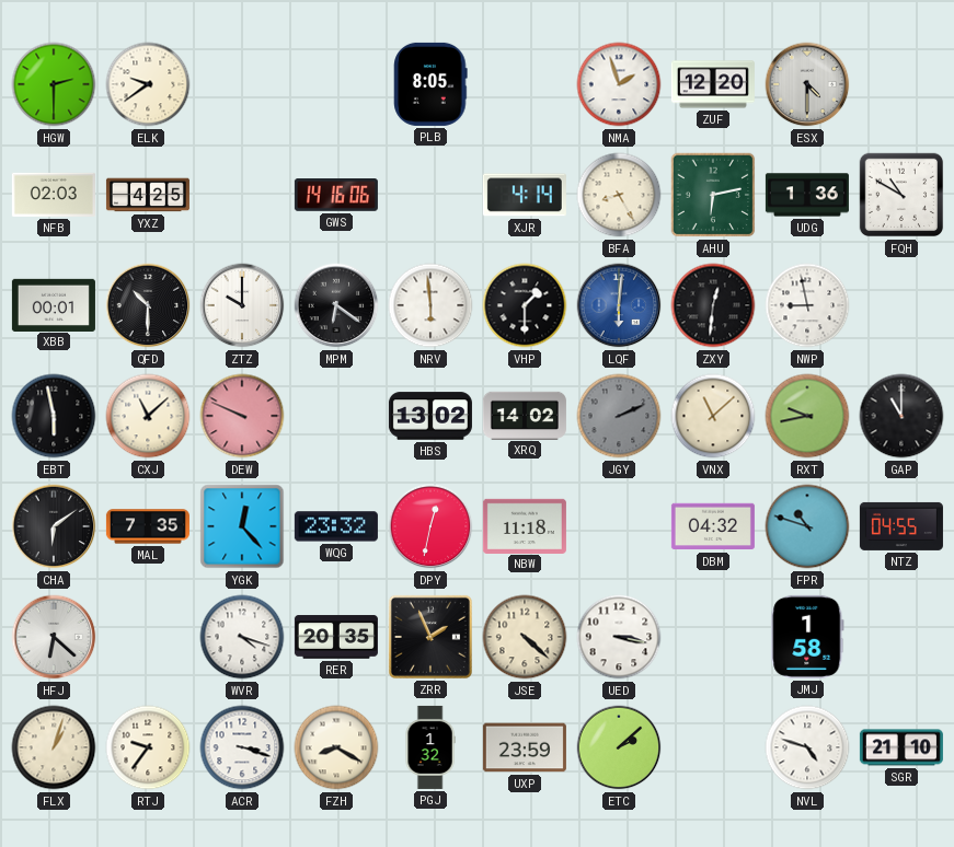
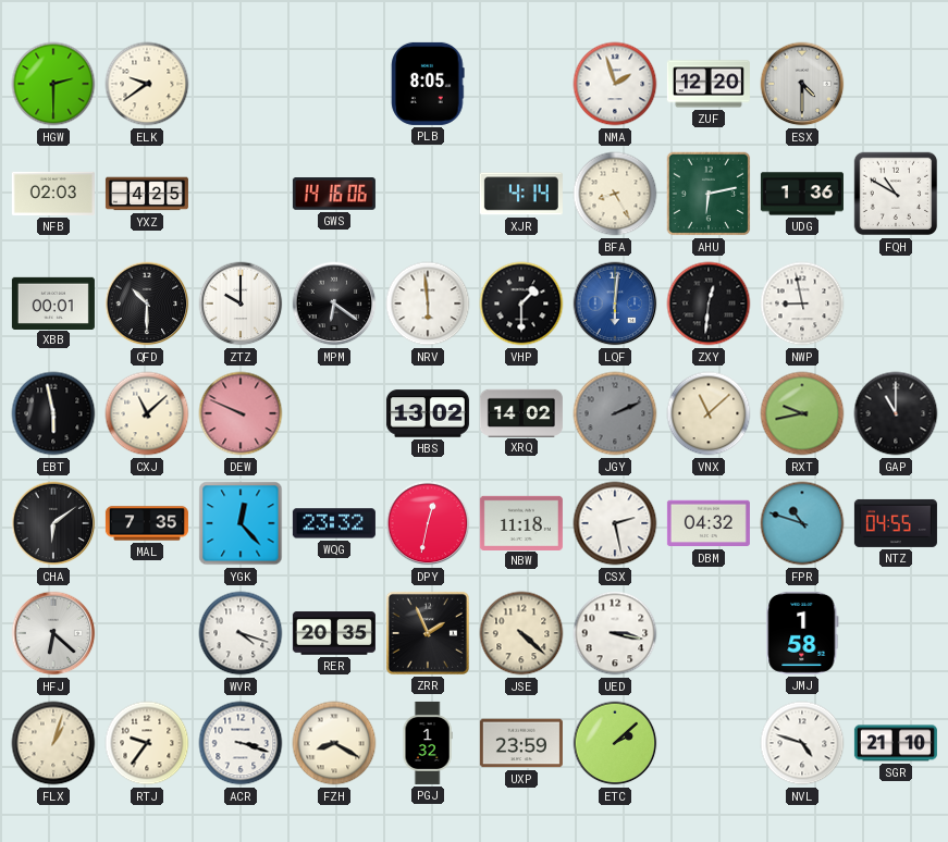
CSX: none -> 2:28 (615, 523)
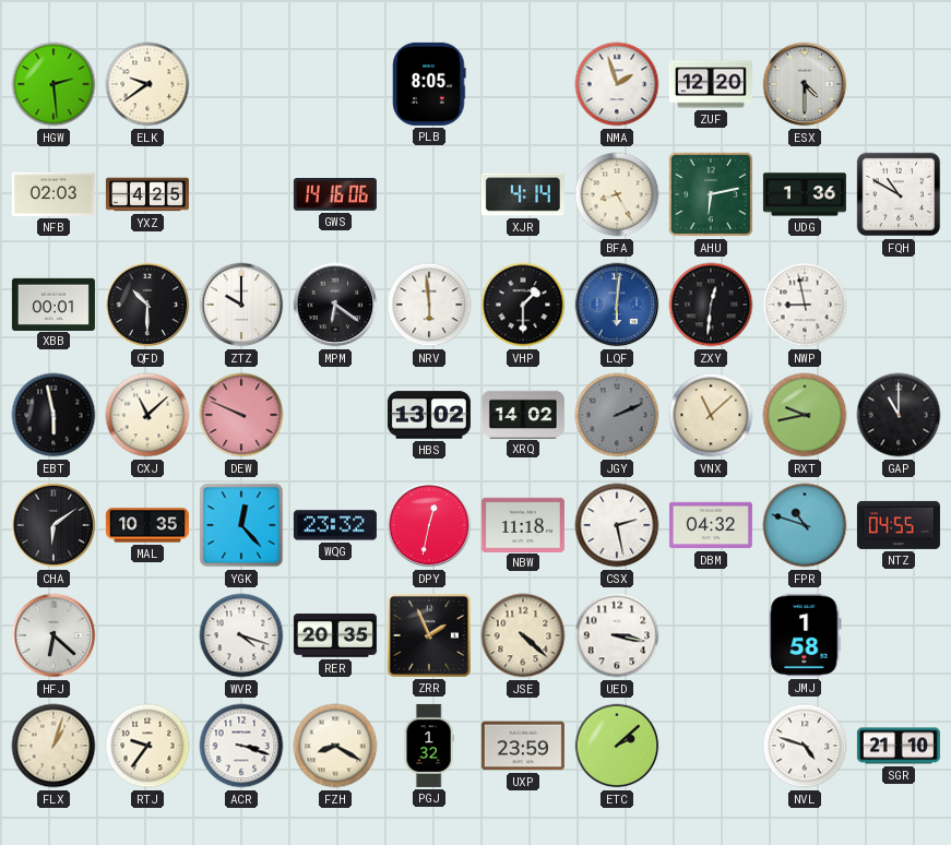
HGW: 2:30 -> 2:29 (54, 84)
MAL: 7:35 -> 10:35 (147, 525)
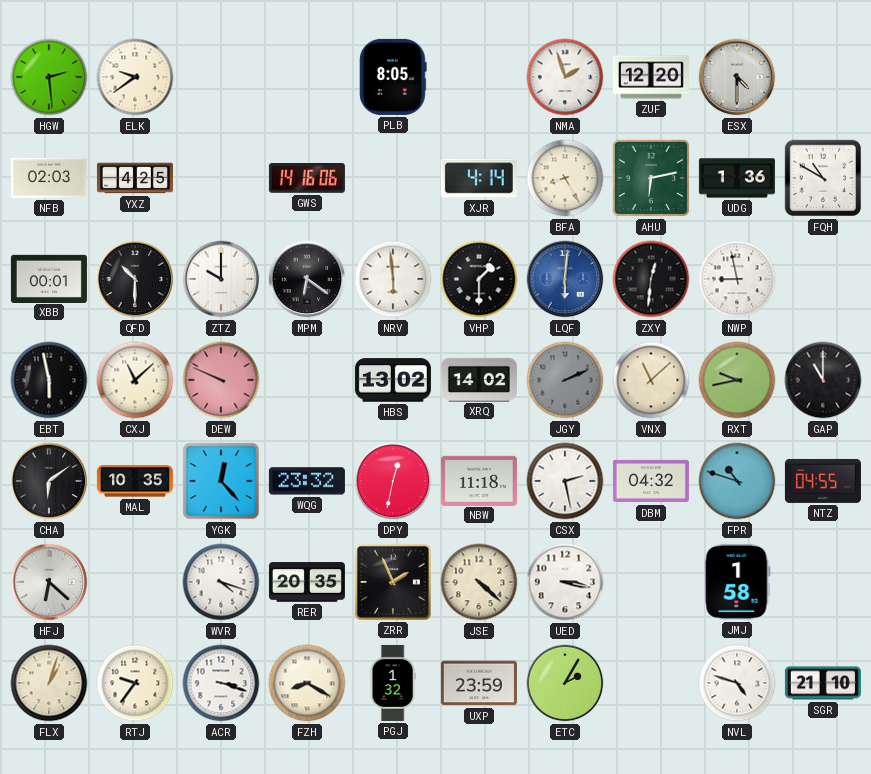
ETC: 2:08 -> 2:05 (565, 683)
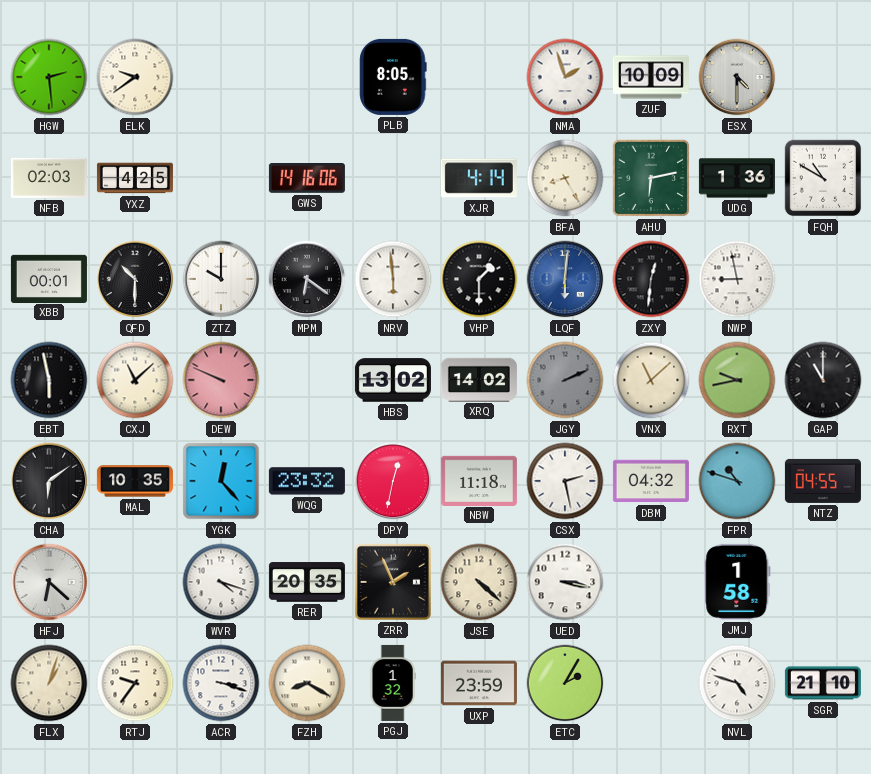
ZUF: 12:20 -> 10:09 (651, 77)
